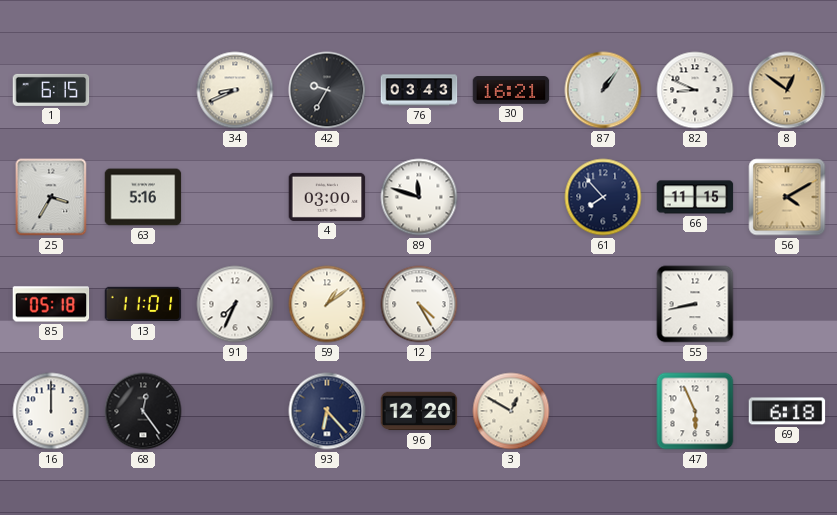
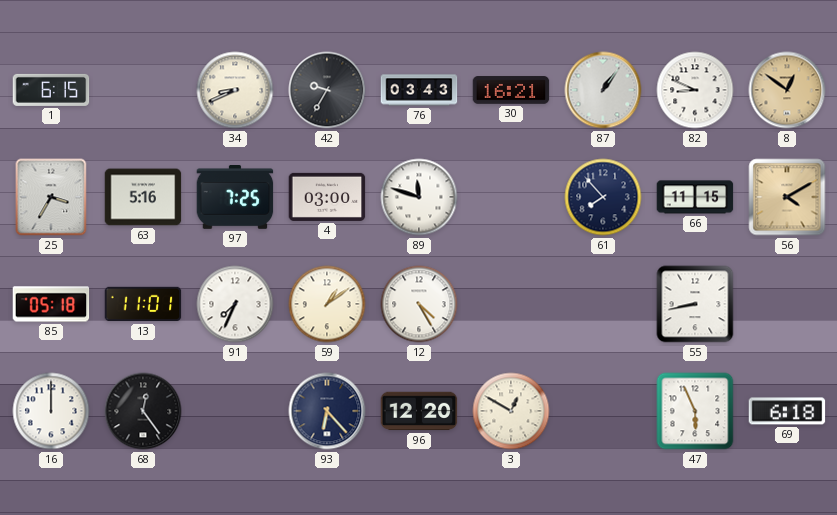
97: none -> 7:25 (235, 198)
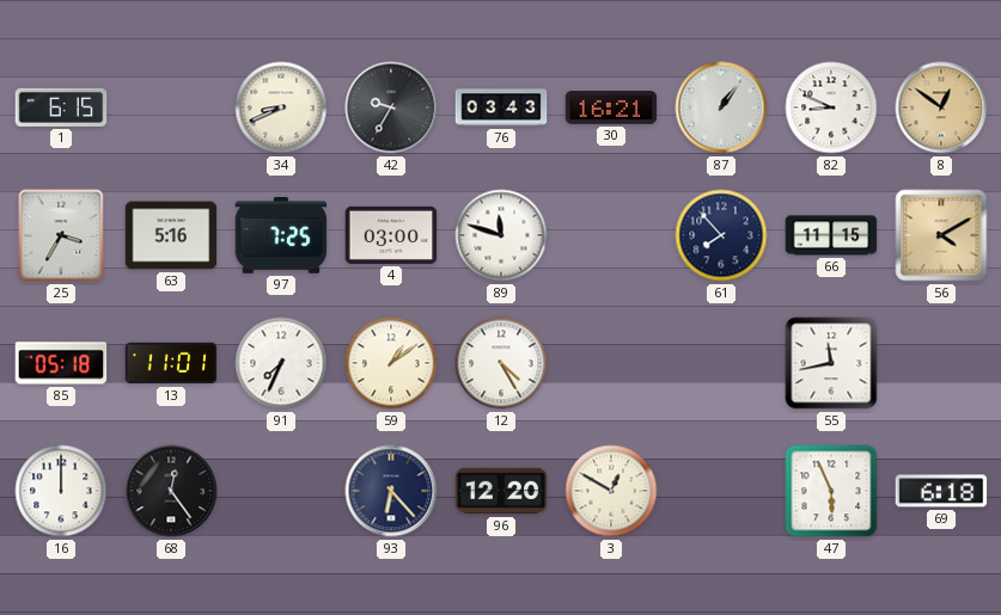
55: 8:43 -> 11:43 (831, 363)
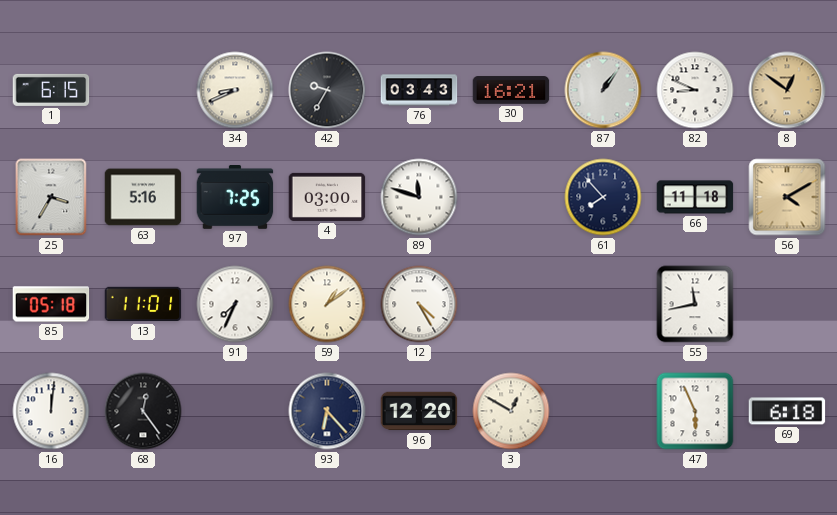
66: 11:15 -> 11:18 (695, 197)
16: 12:00 -> 12:01 (51, 411)
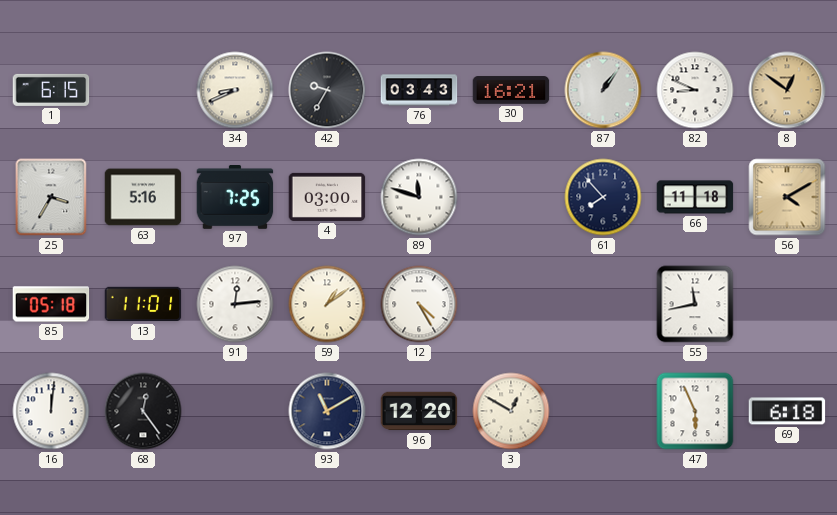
91: 7:34 -> 12:14 (235, 304)
93: 6:23 -> 11:10 (327, 411)
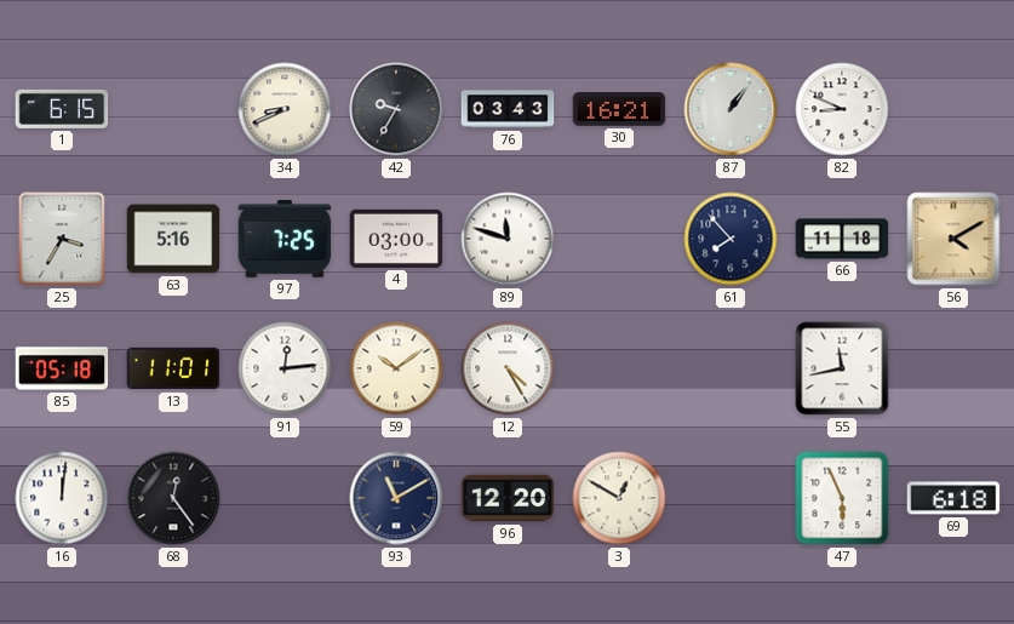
8: 12:51 -> none (787, 90)
59: 1:09 -> 10:09 (396, 368)
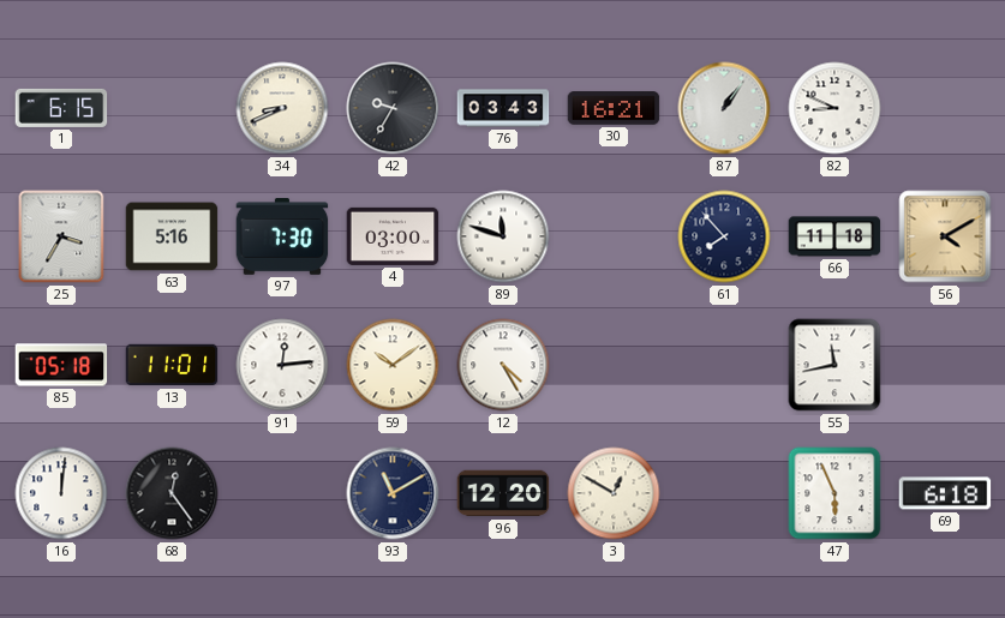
97: 7:25 -> 7:30 (282, 238)
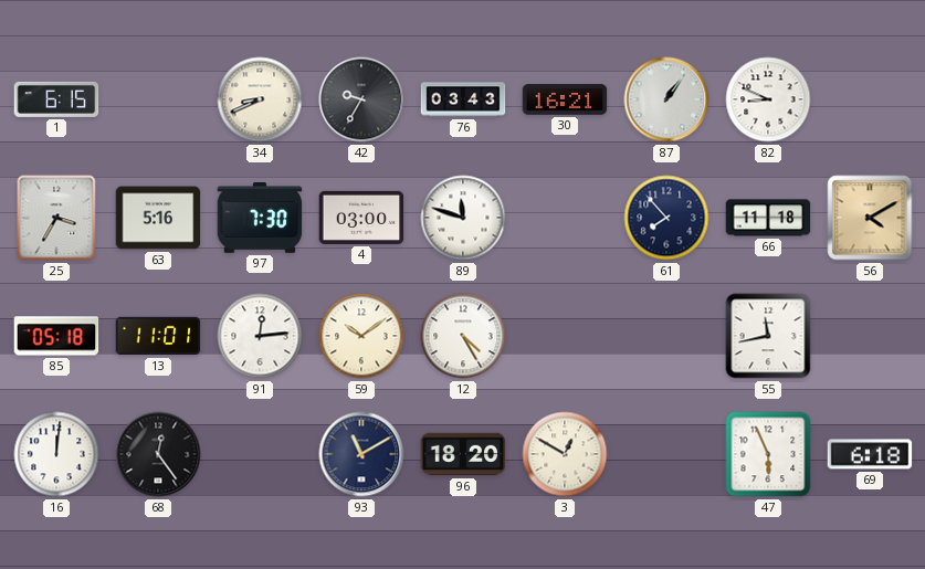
96: 12:20 -> 18:20 (463, 454)
